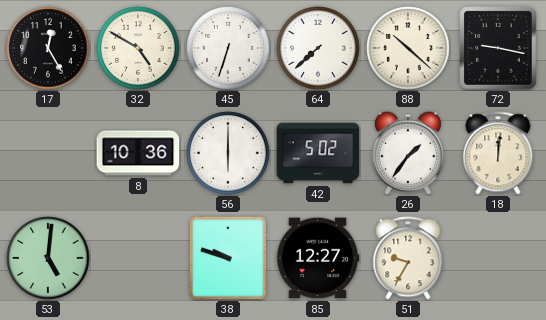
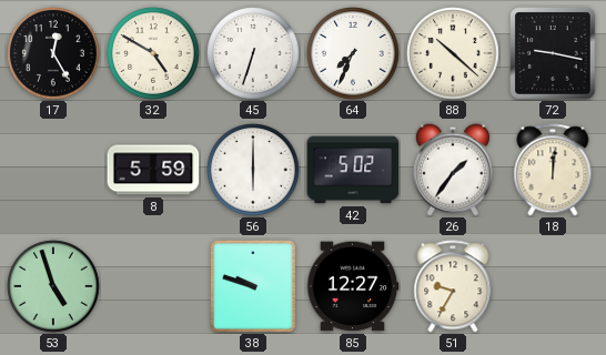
64: 7:38 -> 7:34 (353, 53)
8: 10:36 -> 5:59 (153, 170)
53: 5:01 -> 4:57 (53, 286)
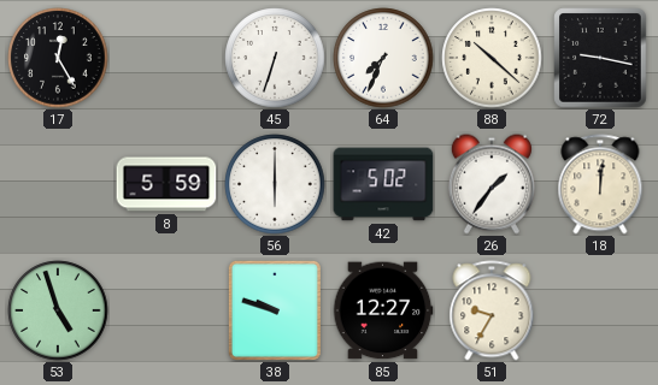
32: 4:50 -> none (153, 53)
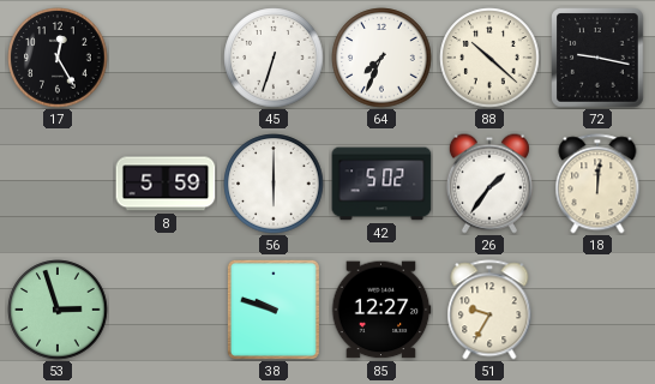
53: 4:57 -> 2:57 (58, 310)
